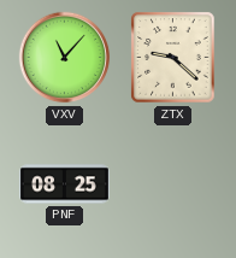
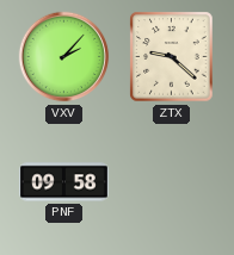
VXV: 11:07 -> 2:07 (64, 57)
PNF: 08:25 -> 09:58 (64, 182)
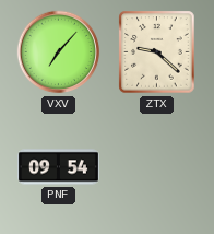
VXV: 2:07 -> 7:07 (59, 52)
PNF: 09:58 -> 09:54 (59, 167)
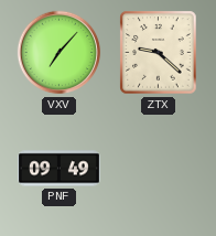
PNF: 09:54 -> 09:49 (60, 169)
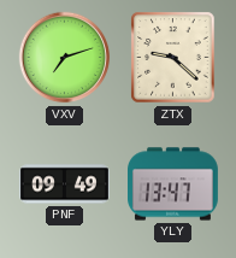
VXV: 7:07 -> 7:12 (65, 58)
YLY: none -> 13:47 (173, 184)
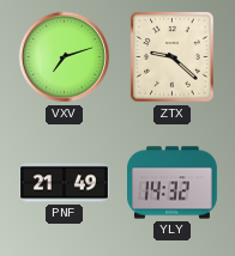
PNF: 09:49 -> 21:49 (65, 183)
YLY: 13:47 -> 14:32 (173, 183)
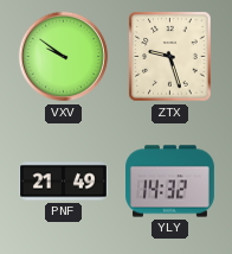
VXV: 7:12 -> 9:51 (64, 57)
ZTX: 9:22 -> 9:27 (170, 57)
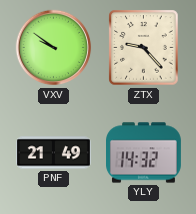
ZTX: 9:27 -> 9:23 (144, 48)
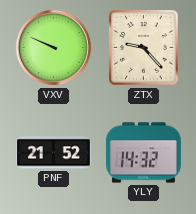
VXV: 9:51 -> 9:49 (54, 48)
PNF: 21:49 -> 21:52 (54, 153)
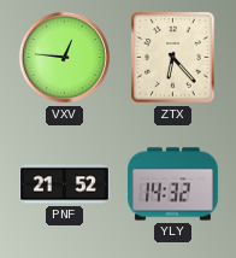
VXV: 9:49 -> 12:46 (65, 58)
ZTX: 9:23 -> 6:23 (173, 58)
